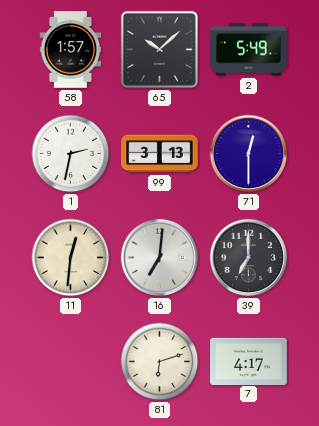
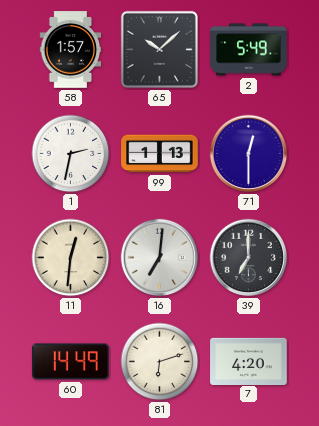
99: 3:13 -> 1:13 (160, 154)
60: none -> 14:49 (71, 362)
7: 4:17 -> 4:20 (249, 361)
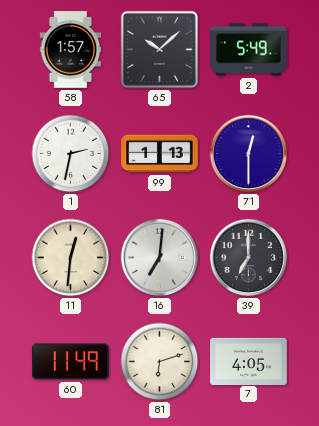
60: 14:49 -> 11:49 (71, 362)
7: 4:20 -> 4:05 (249, 361)
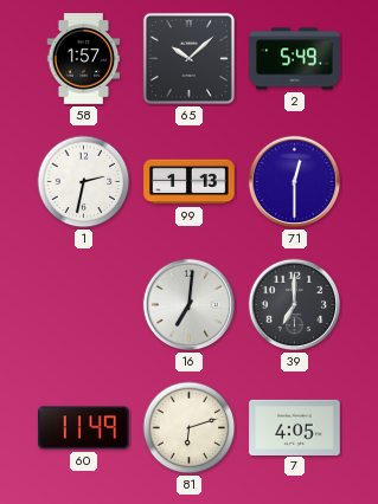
11: 12:31 -> none (71, 258)
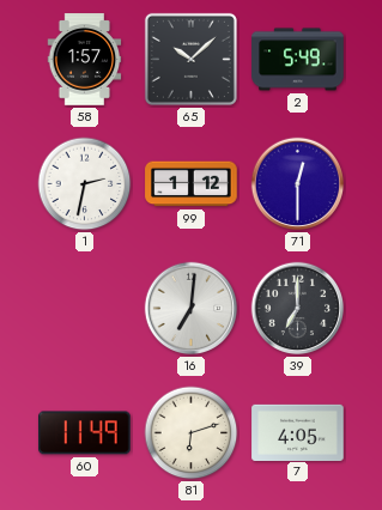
99: 1:13 -> 1:12 (192, 184)
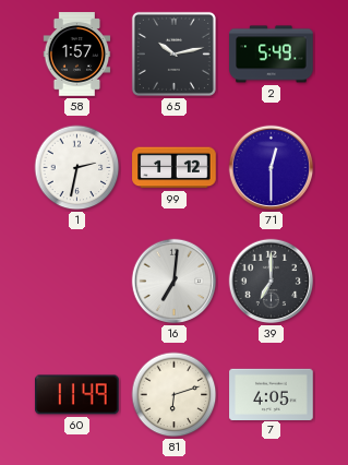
65: 10:08 -> 10:13 (173, 53)
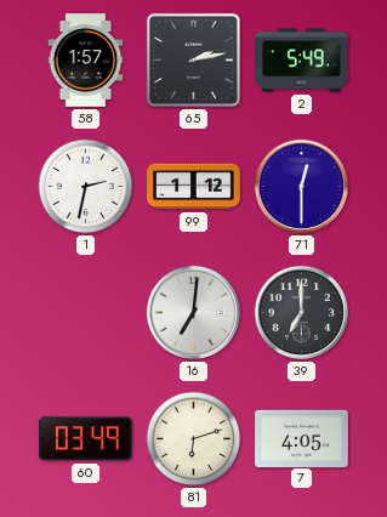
65: 10:13 -> 2:13 (193, 59)
60: 11:49 -> 03:49 (86, 439)
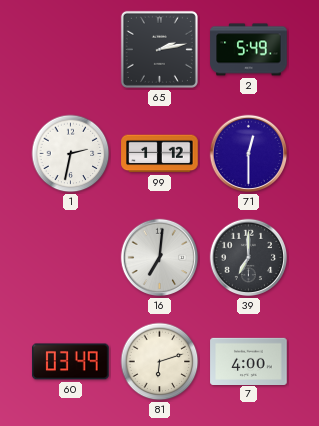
58: 1:57 -> none (86, 61)
7: 4:05 -> 4:00 (249, 361)
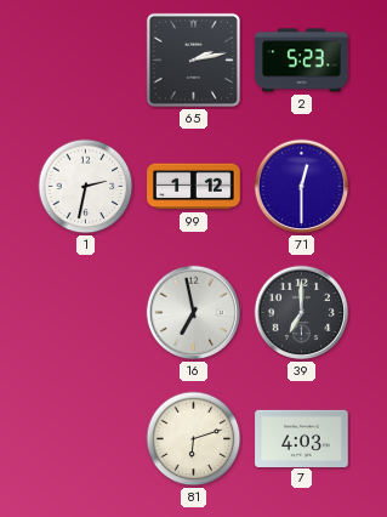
2: 5:49 -> 5:23 (302, 61)
16: 7:01 -> 6:58 (194, 313)
60: 03:49 -> none (71, 362)
7: 4:00 -> 4:03 (302, 438)
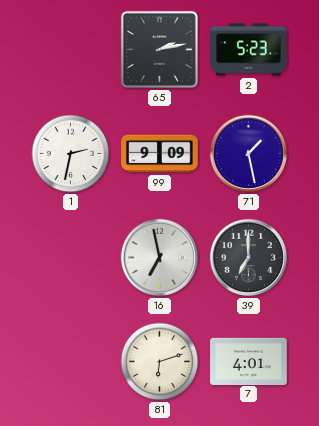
99: 1:12 -> 9:09 (160, 154)
71: 12:30 -> 1:28 (249, 154)
7: 4:03 -> 4:01 (249, 361)
